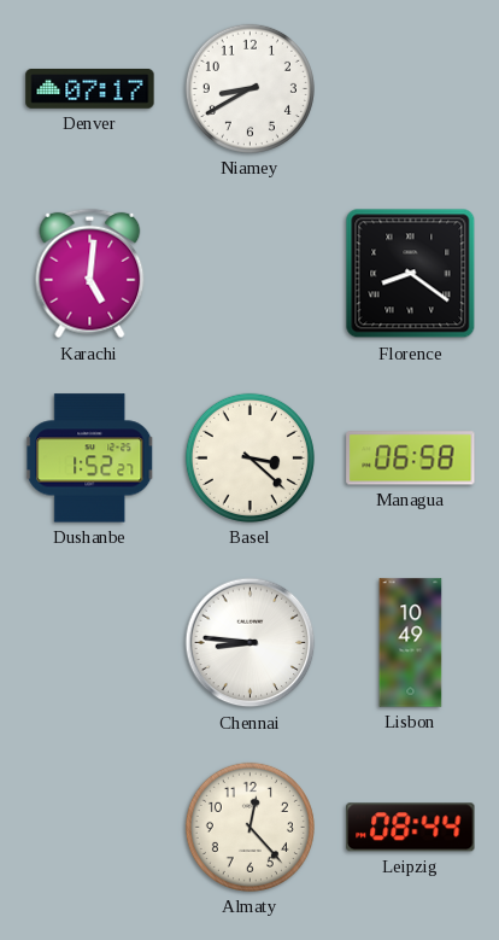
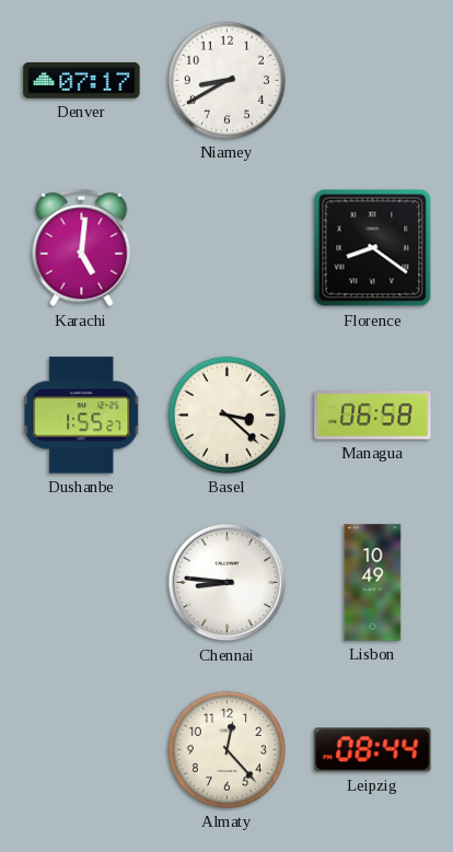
Dushanbe: 1:52 -> 1:55 (82, 416)
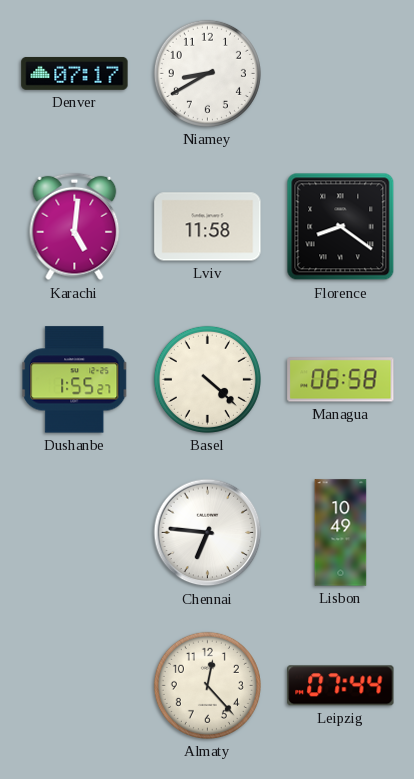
Lviv: none -> 11:58 (208, 227)
Basel: 3:22 -> 4:22 (207, 379)
Chennai: 8:46 -> 6:46 (208, 533)
Leipzig: 08:44 -> 07:44 (341, 686)
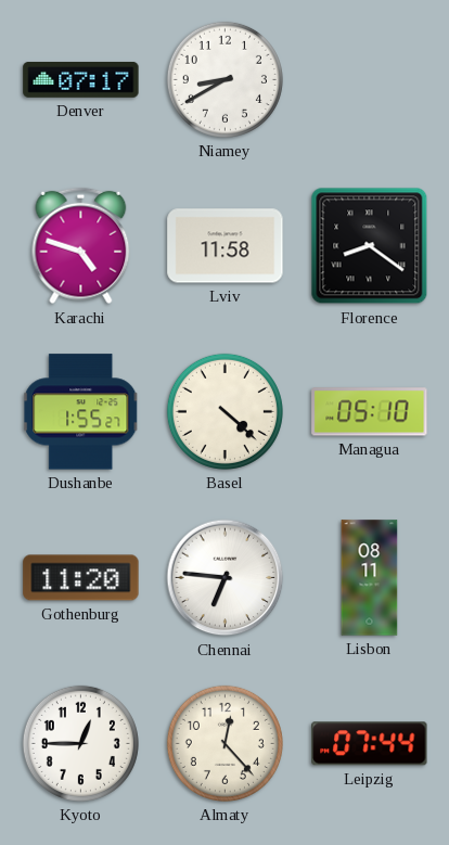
Karachi: 5:01 -> 4:48 (81, 246)
Managua: 06:58 -> 05:10 (370, 412)
Gothenburg: none -> 11:20 (81, 578)
Lisbon: 10:49 -> 08:11 (370, 578)
Kyoto: none -> 12:45 (80, 743)
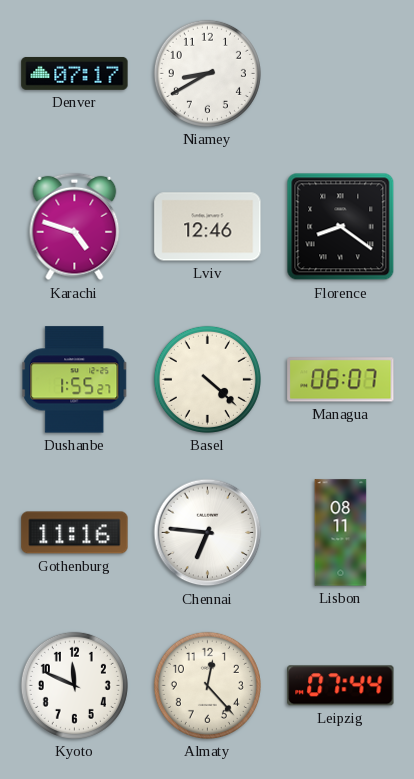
Lviv: 11:58 -> 12:46 (208, 227)
Managua: 05:10 -> 06:07 (341, 380)
Gothenburg: 11:20 -> 11:16 (75, 533)
Kyoto: 12:45 -> 11:49 (74, 685)
